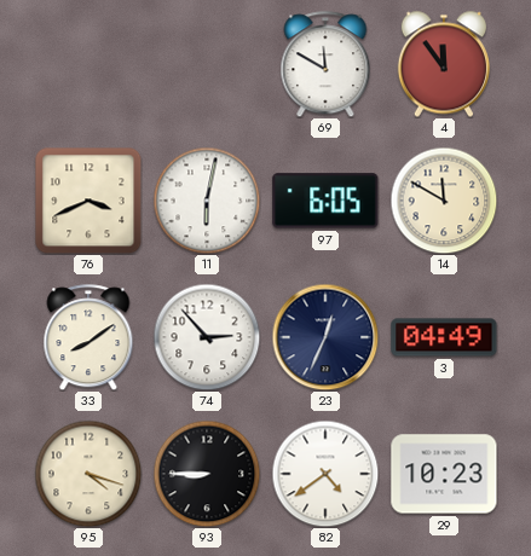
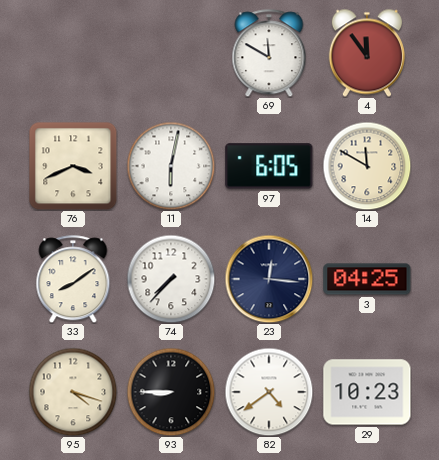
74: 2:53 -> 7:37 (171, 279)
23: 12:34 -> 12:16 (269, 279)
3: 04:49 -> 04:25 (367, 279)
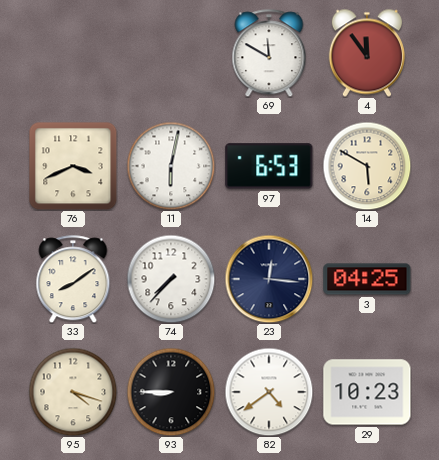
97: 6:05 -> 6:53 (269, 166)
14: 11:50 -> 5:50 (367, 166)
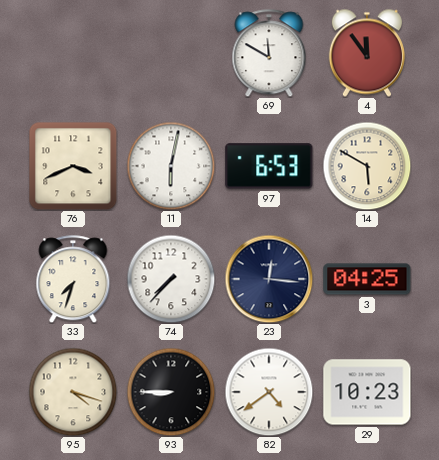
33: 8:09 -> 7:33 (73, 279)
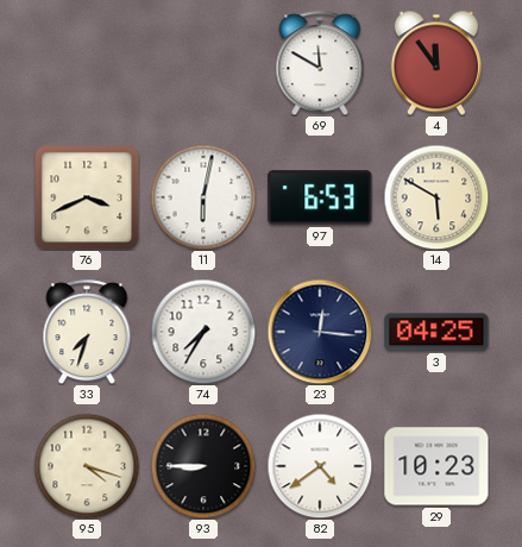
74: 7:37 -> 7:35 (203, 332)
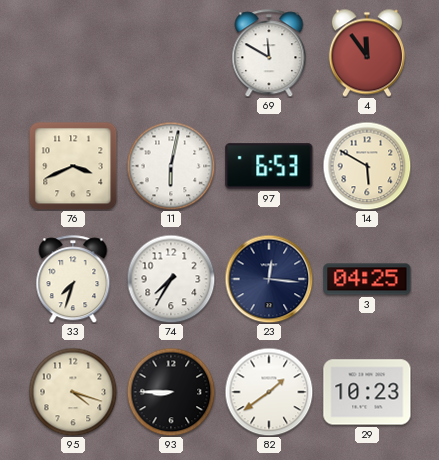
82: 4:39 -> 1:39 (269, 392)
